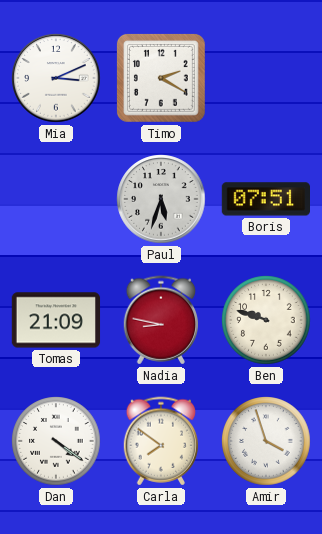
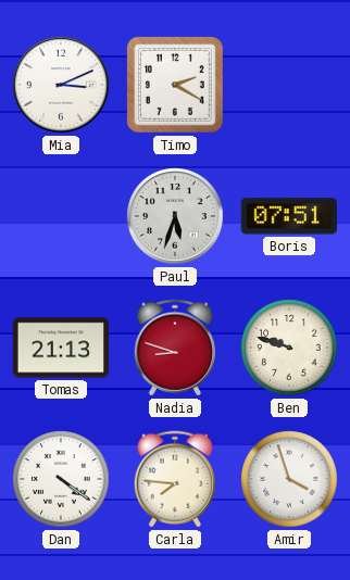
Tomas: 21:09 -> 21:13 (61, 348)
Nadia: 8:47 -> 8:48 (175, 348)
Carla: 7:51 -> 7:46 (175, 479)
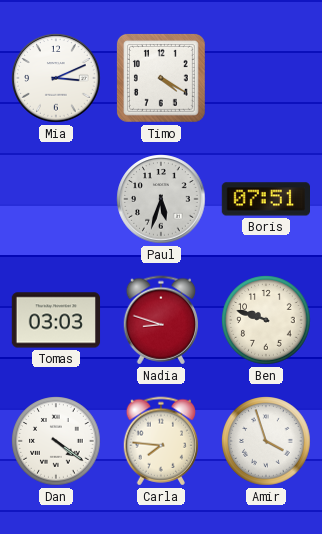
Timo: 2:20 -> 4:20 (161, 78)
Tomas: 21:13 -> 03:03 (56, 320)
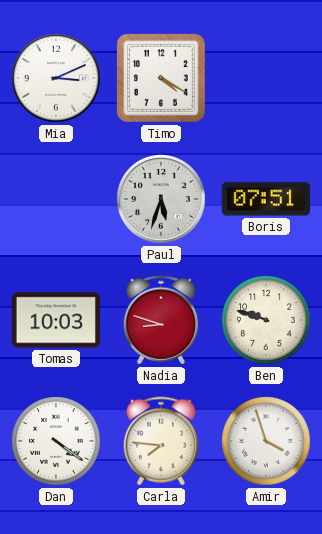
Tomas: 03:03 -> 10:03 (56, 320)
